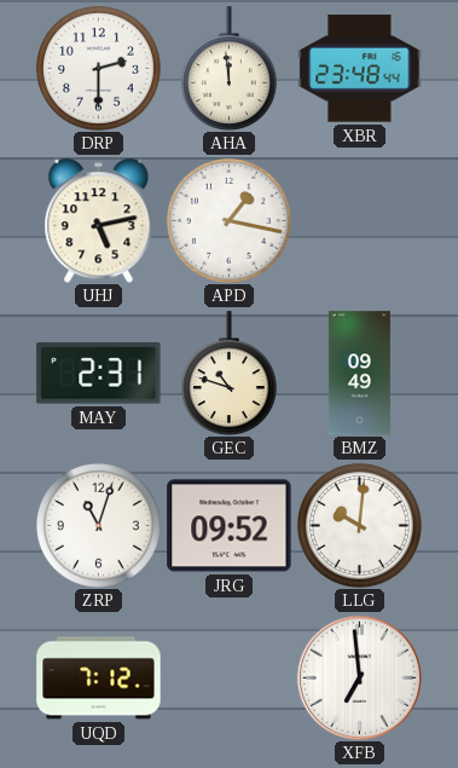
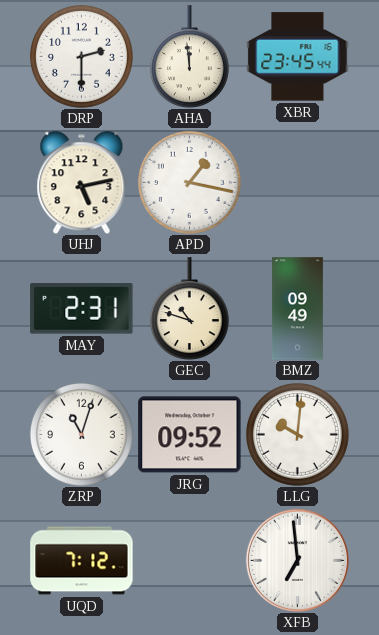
XBR: 23:48 -> 23:45 (298, 57)
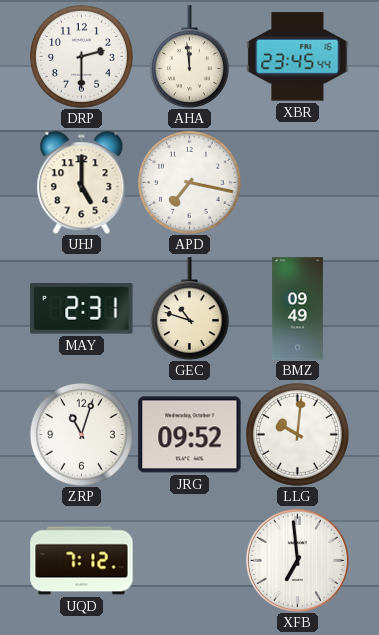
UHJ: 5:13 -> 5:00 (82, 182)
APD: 1:17 -> 7:17 (189, 182)
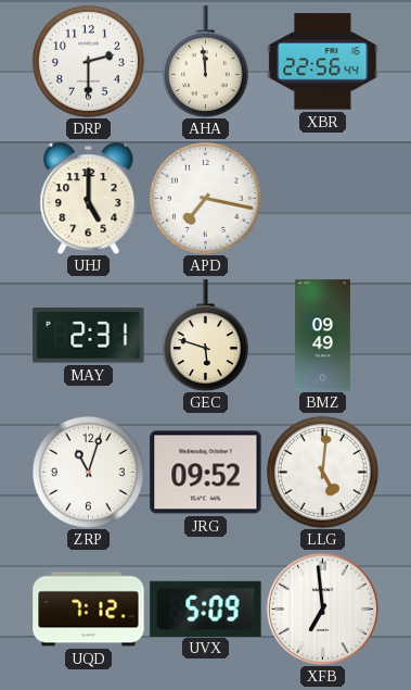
XBR: 23:45 -> 22:56 (323, 62)
GEC: 10:48 -> 5:48 (205, 335)
LLG: 10:01 -> 5:01 (322, 472)
UVX: none -> 5:09 (206, 609)
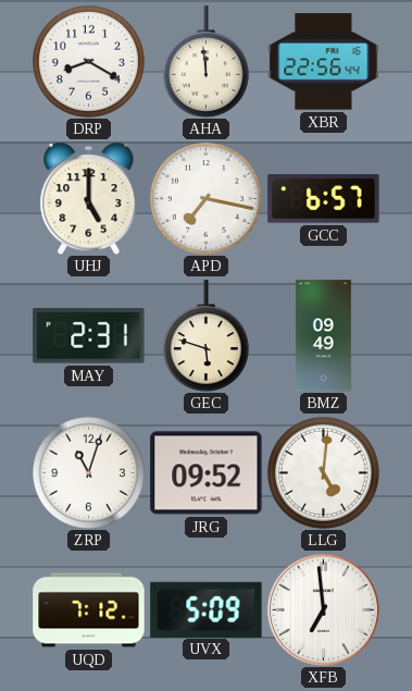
DRP: 2:30 -> 8:20 (88, 61)
GCC: none -> 6:57 (324, 199)
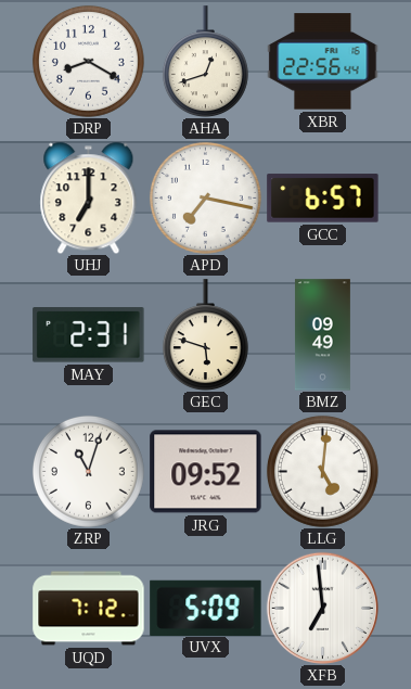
AHA: 11:59 -> 12:42 (205, 61)
UHJ: 5:00 -> 7:00 (89, 197)
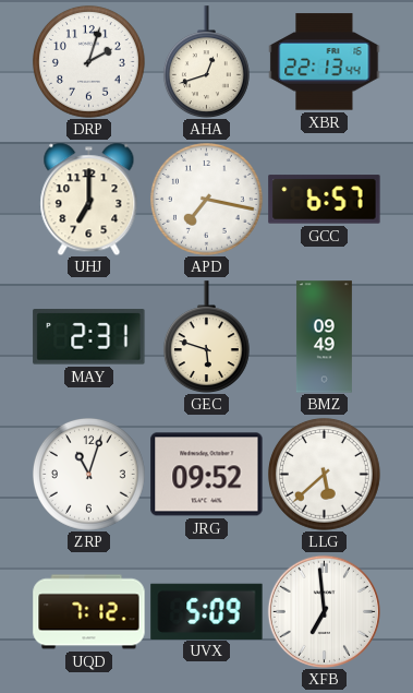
DRP: 8:20 -> 2:03 (88, 61)
XBR: 22:56 -> 22:13 (325, 62)
LLG: 5:01 -> 5:38 (324, 474)
